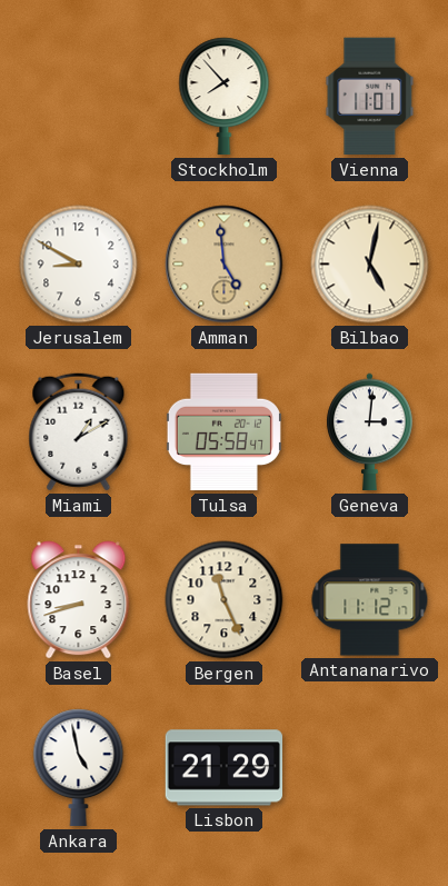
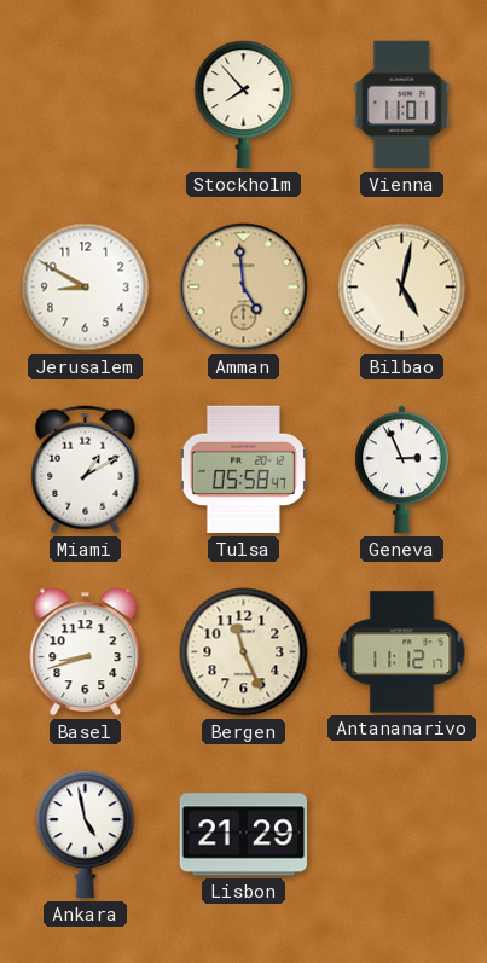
Geneva: 3:01 -> 2:56 (402, 470)
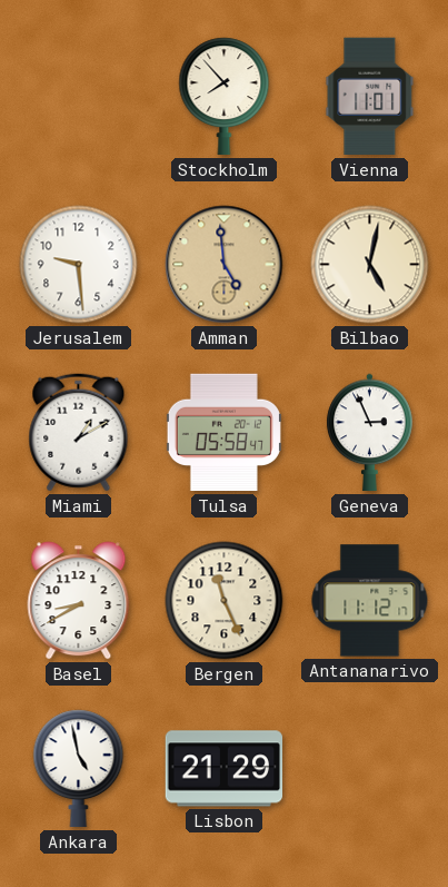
Jerusalem: 8:50 -> 9:29 (79, 265)
Basel: 8:42 -> 8:40 (79, 601)
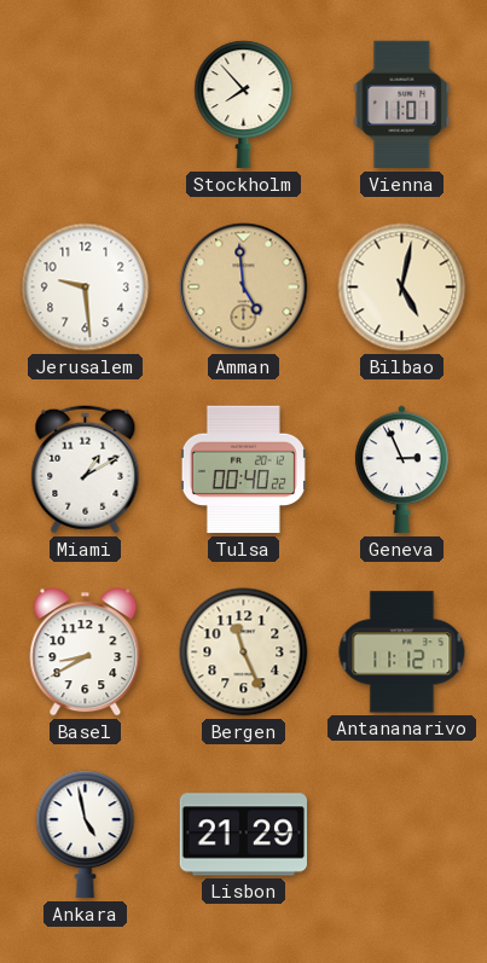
Tulsa: 05:58 -> 00:40 (243, 470)
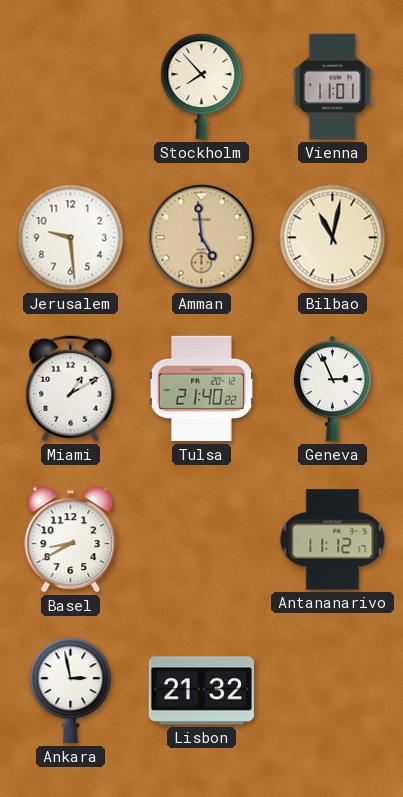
Bilbao: 5:02 -> 11:02 (333, 238)
Tulsa: 00:40 -> 21:40 (201, 389)
Bergen: 11:26 -> none (244, 652)
Ankara: 4:58 -> 2:58 (71, 691)
Lisbon: 21:29 -> 21:32 (202, 691)
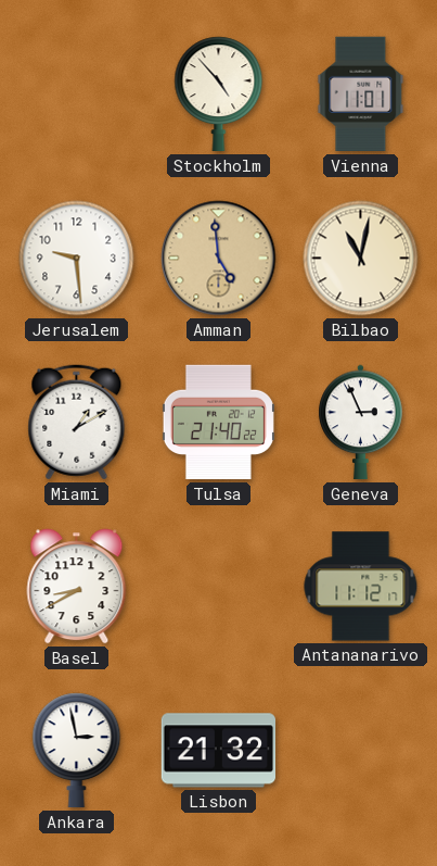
Stockholm: 7:53 -> 4:53 (219, 95)
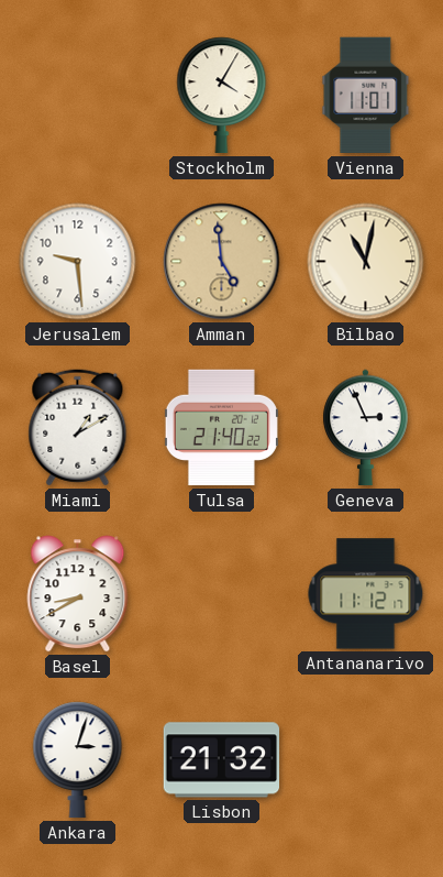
Stockholm: 4:53 -> 4:05 (222, 96)
Ankara: 2:58 -> 3:03 (78, 760)
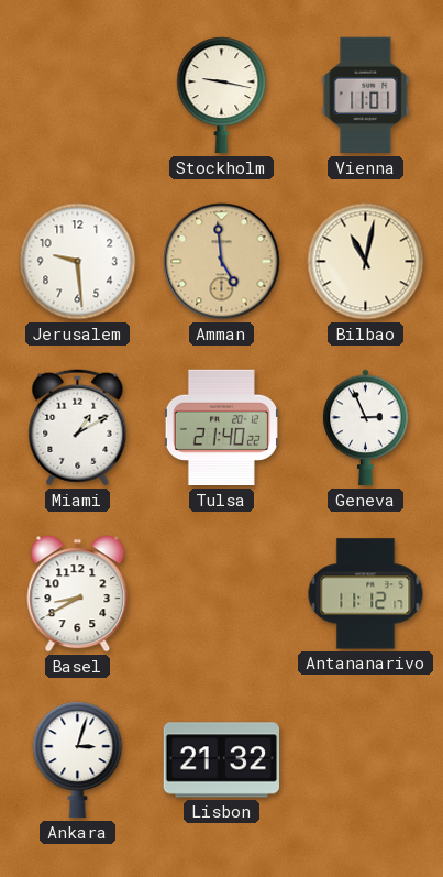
Stockholm: 4:05 -> 9:17 (222, 96)
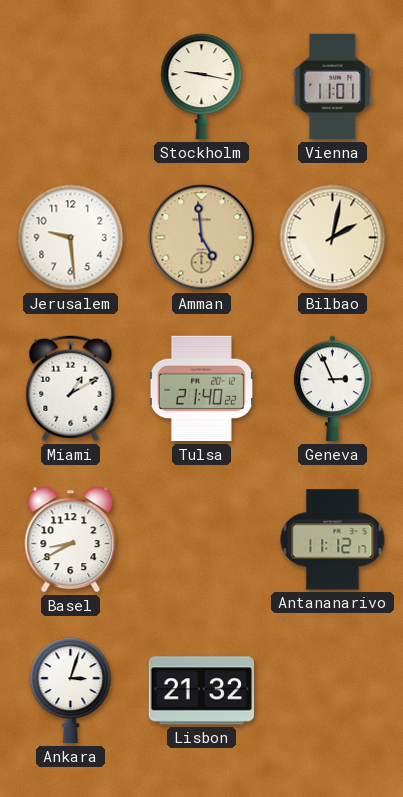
Bilbao: 11:02 -> 2:02 (333, 238)
